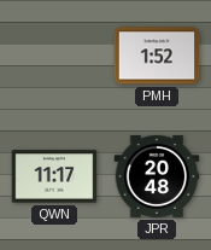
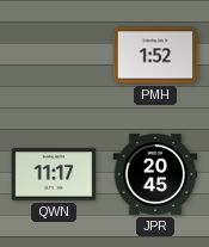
JPR: 20:48 -> 20:45 (155, 174)
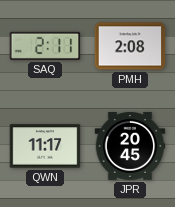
SAQ: none -> 2:11 (45, 46)
PMH: 1:52 -> 2:08 (130, 46)
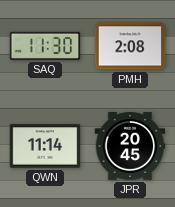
SAQ: 2:11 -> 11:30 (45, 46)
QWN: 11:17 -> 11:14 (45, 146)
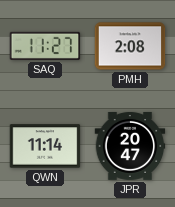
SAQ: 11:30 -> 11:27 (45, 46)
JPR: 20:45 -> 20:47 (130, 146)
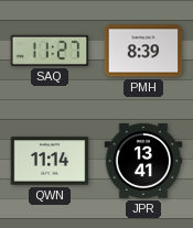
PMH: 2:08 -> 8:39 (143, 51)
JPR: 20:47 -> 13:41 (143, 161)
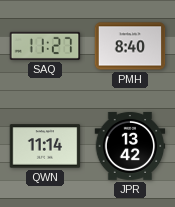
PMH: 8:39 -> 8:40 (130, 46)
JPR: 13:41 -> 13:42 (130, 146)
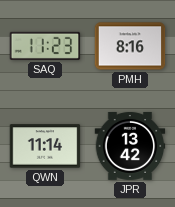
SAQ: 11:27 -> 11:23 (45, 46)
PMH: 8:40 -> 8:16 (130, 46)
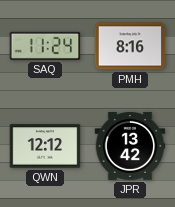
SAQ: 11:23 -> 11:24 (45, 46)
QWN: 11:14 -> 12:12 (45, 146)
